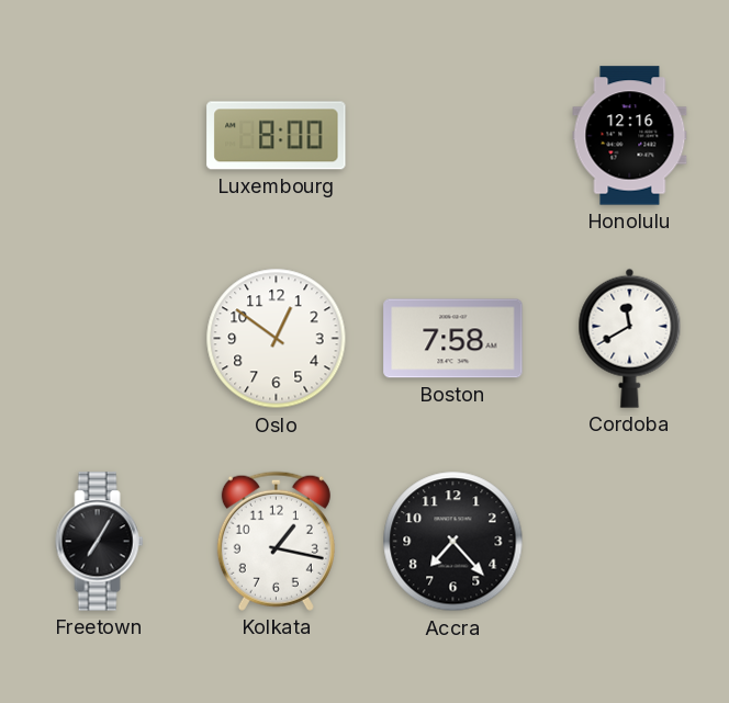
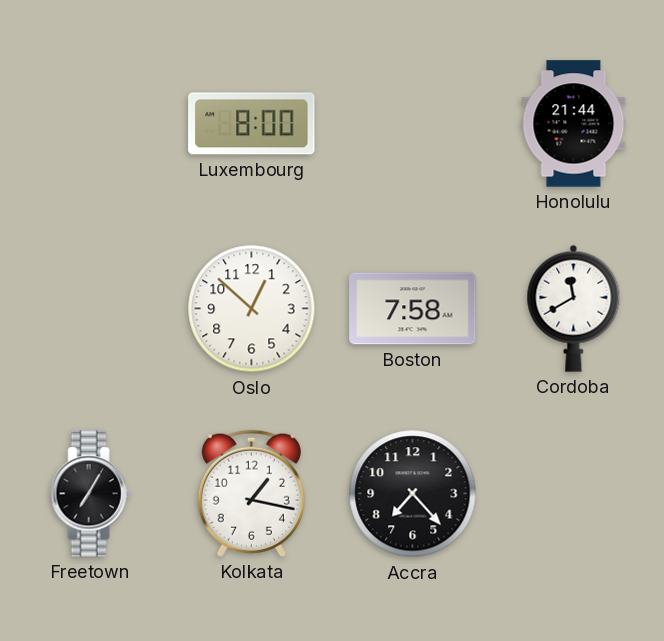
Honolulu: 12:16 -> 21:44 (574, 124)
Oslo: 12:51 -> 12:52 (252, 309)
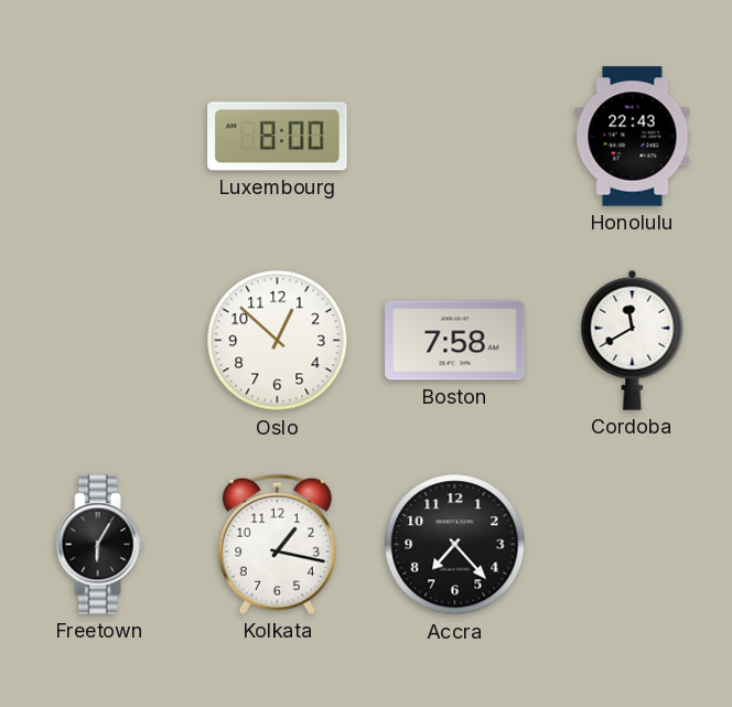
Honolulu: 21:44 -> 22:43 (633, 137)
Freetown: 7:05 -> 6:05 (100, 545)
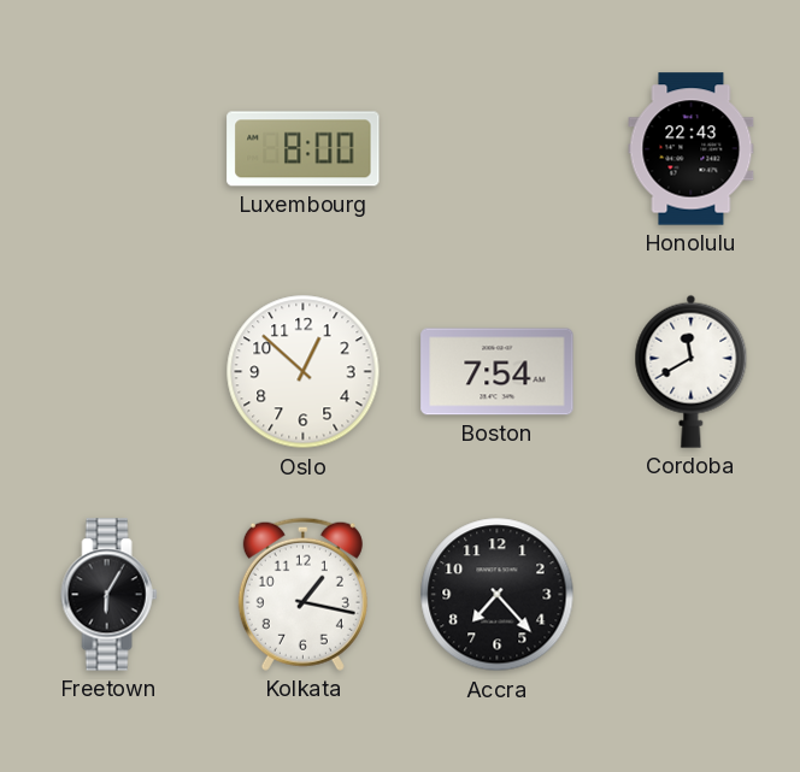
Boston: 7:58 -> 7:54 (498, 372)
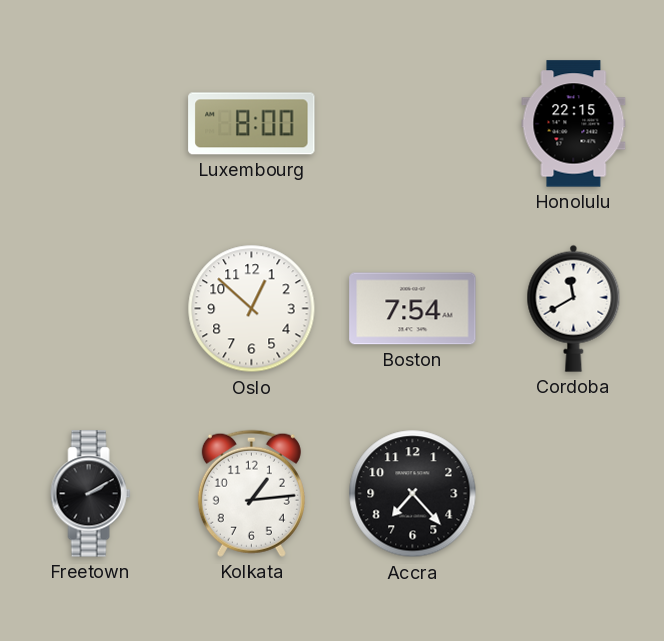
Honolulu: 22:43 -> 22:15 (574, 124)
Freetown: 6:05 -> 2:10 (91, 494)
Kolkata: 1:17 -> 1:14 (251, 493)
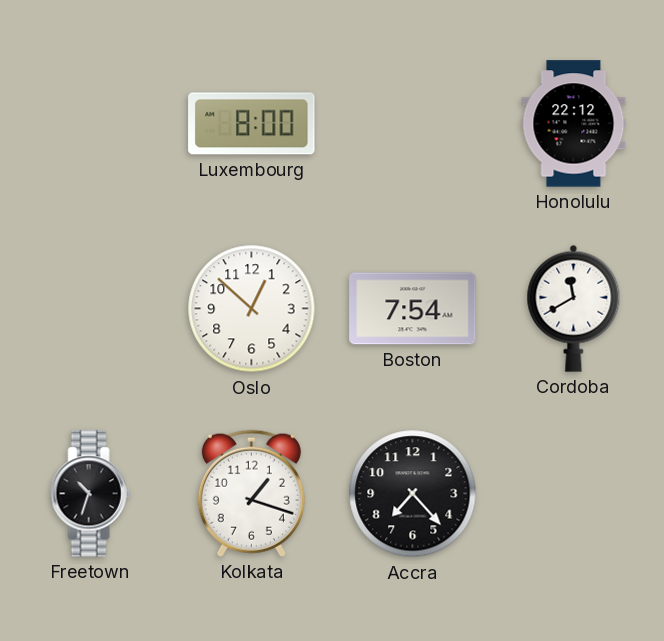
Honolulu: 22:15 -> 22:12 (574, 124)
Freetown: 2:10 -> 10:33 (91, 494)
Kolkata: 1:14 -> 1:18 (251, 493)
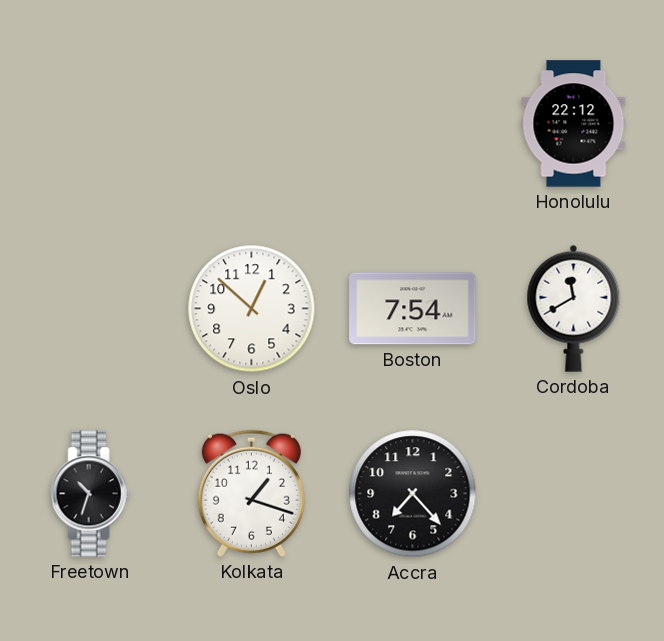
Luxembourg: 8:00 -> none (252, 124)
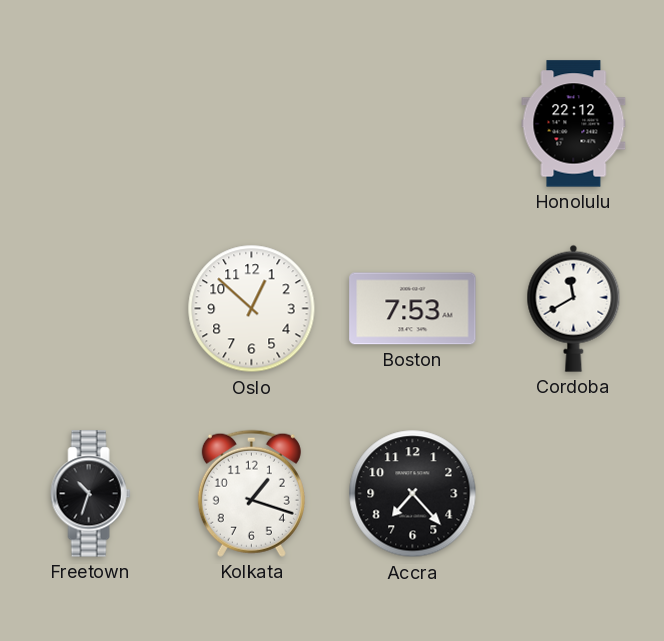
Boston: 7:54 -> 7:53 (413, 309)
